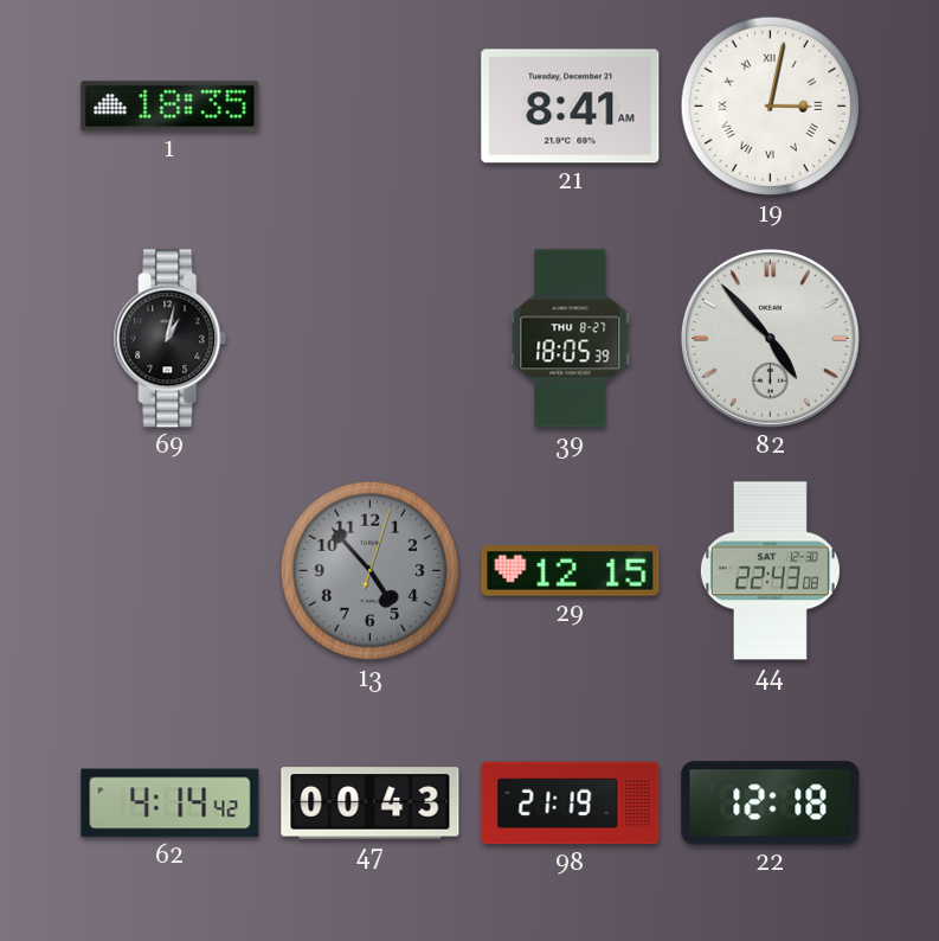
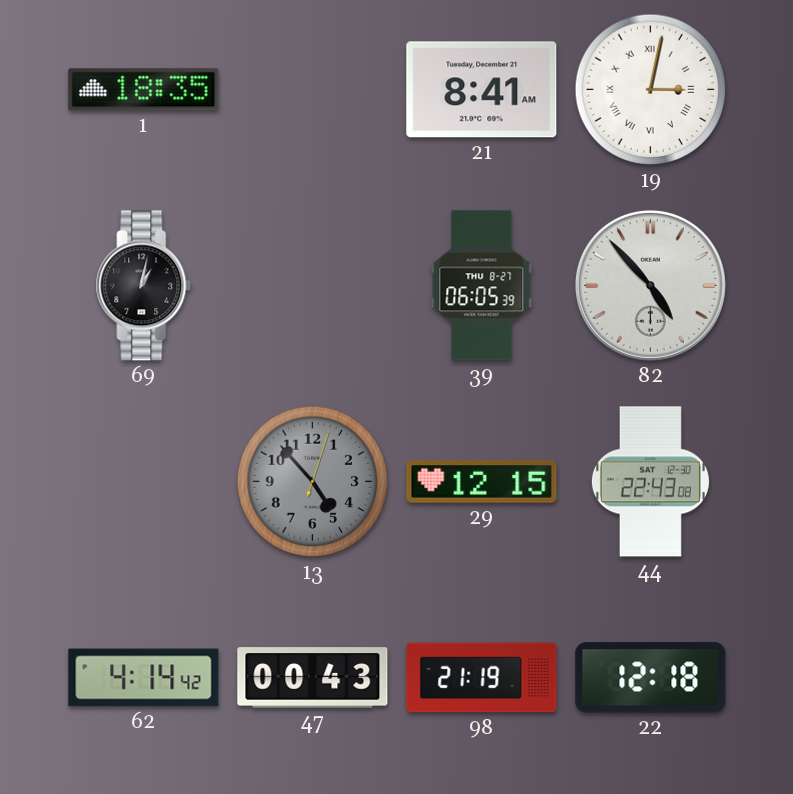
39: 18:05 -> 06:05 (482, 286)
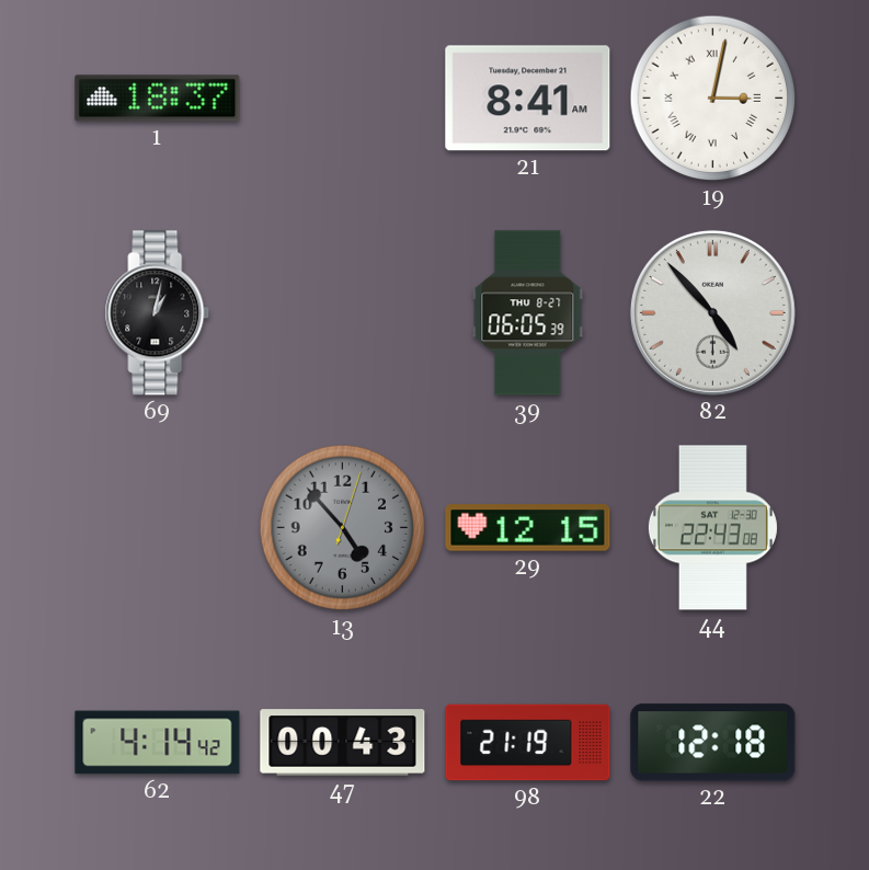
1: 18:35 -> 18:37 (158, 99)
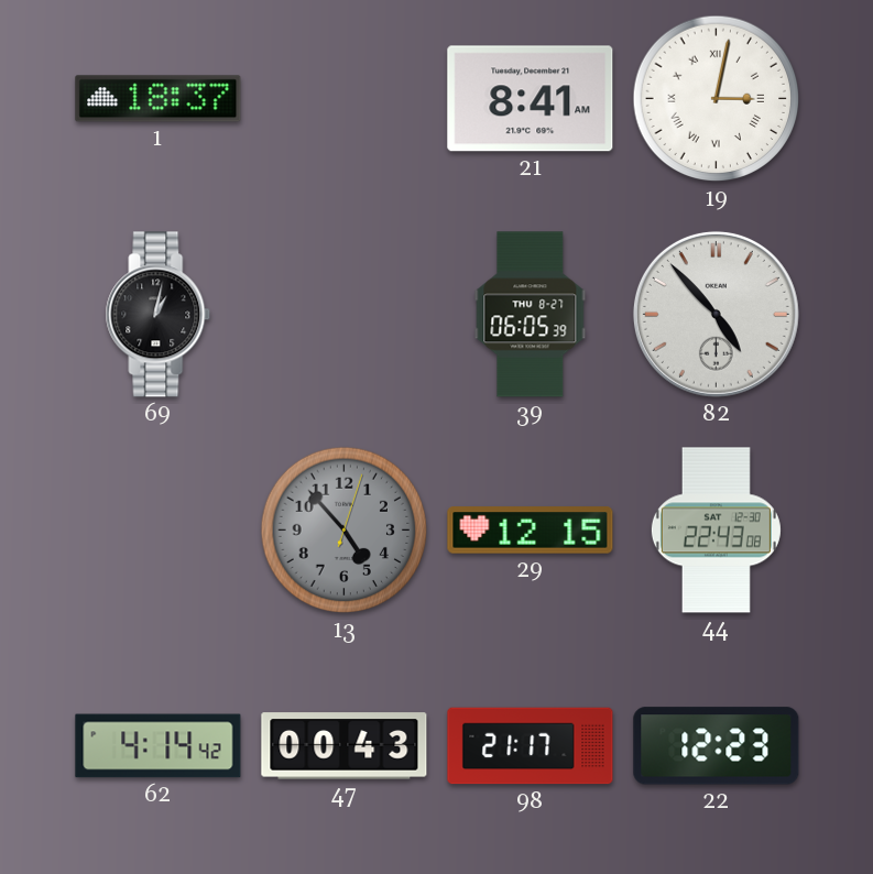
98: 21:19 -> 21:17 (531, 746)
22: 12:18 -> 12:23 (717, 746)
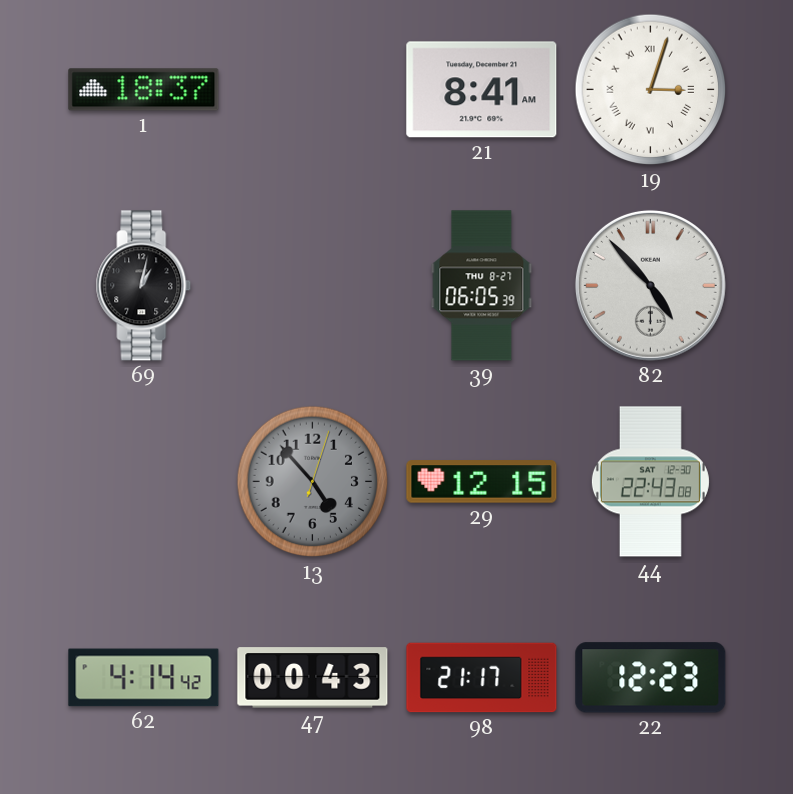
19: 3:02 -> 3:03 (651, 90)
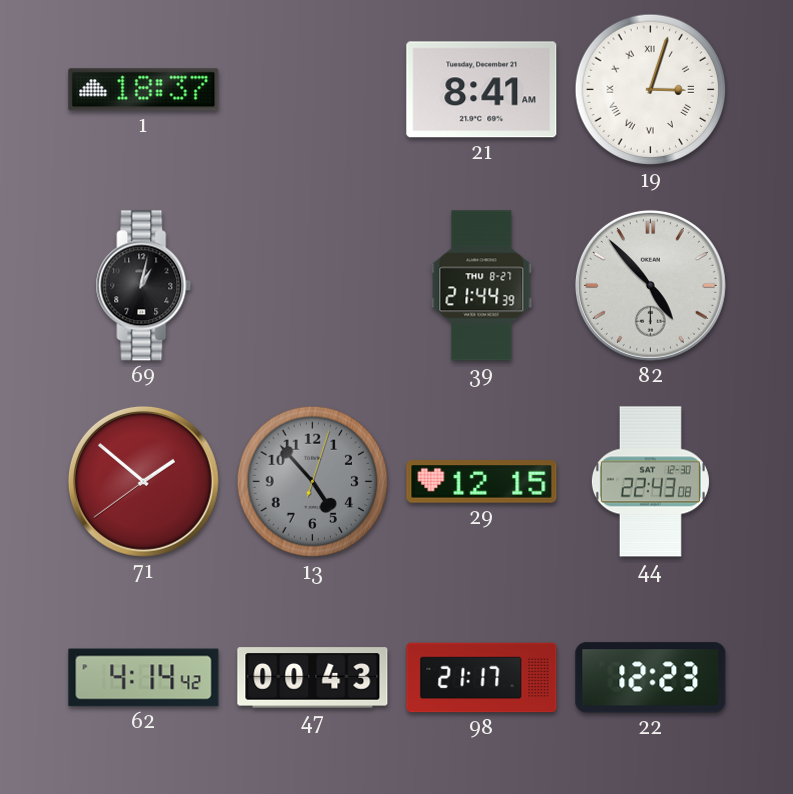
39: 06:05 -> 21:44 (482, 286)
71: none -> 1:51 (143, 481)
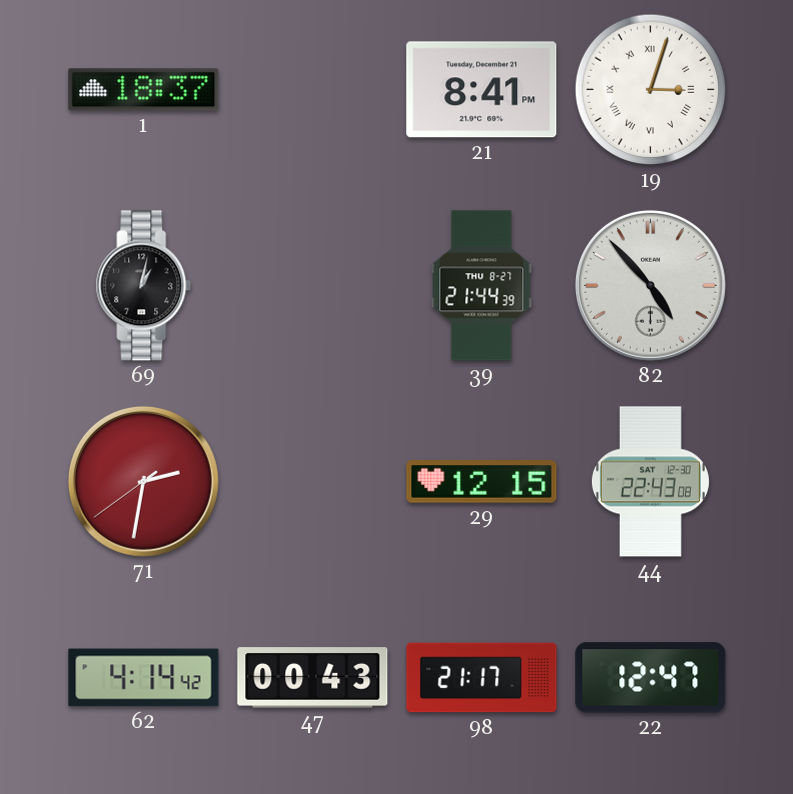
21: 8:41 AM -> 8:41 PM (482, 90)
71: 1:51 -> 2:31 (143, 481)
13: 4:53 -> none (313, 482)
22: 12:23 -> 12:47 (651, 678)
